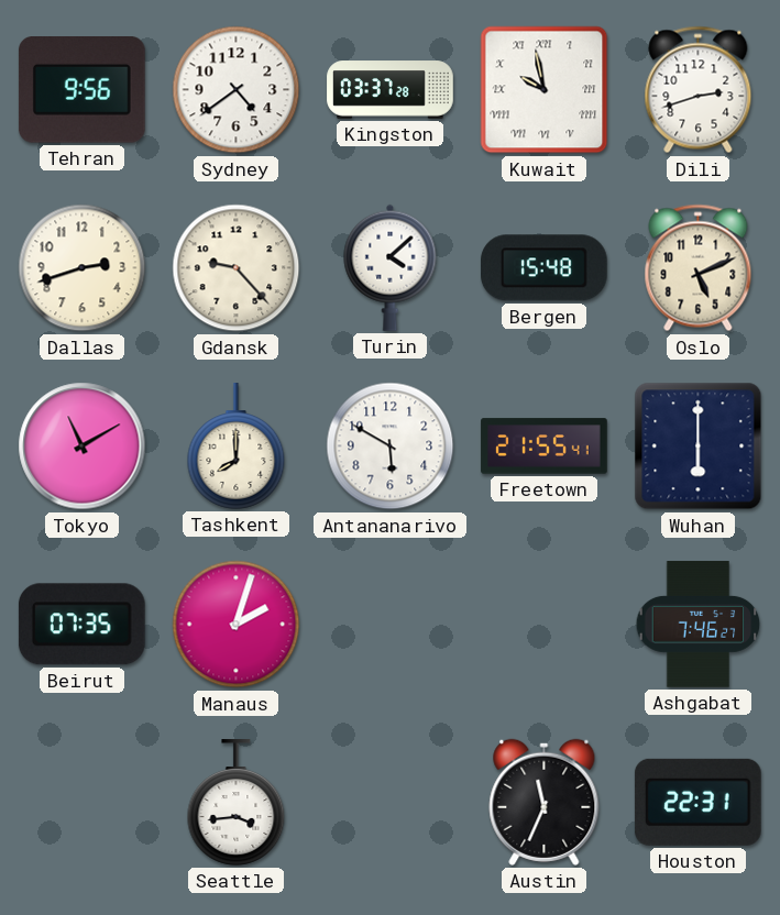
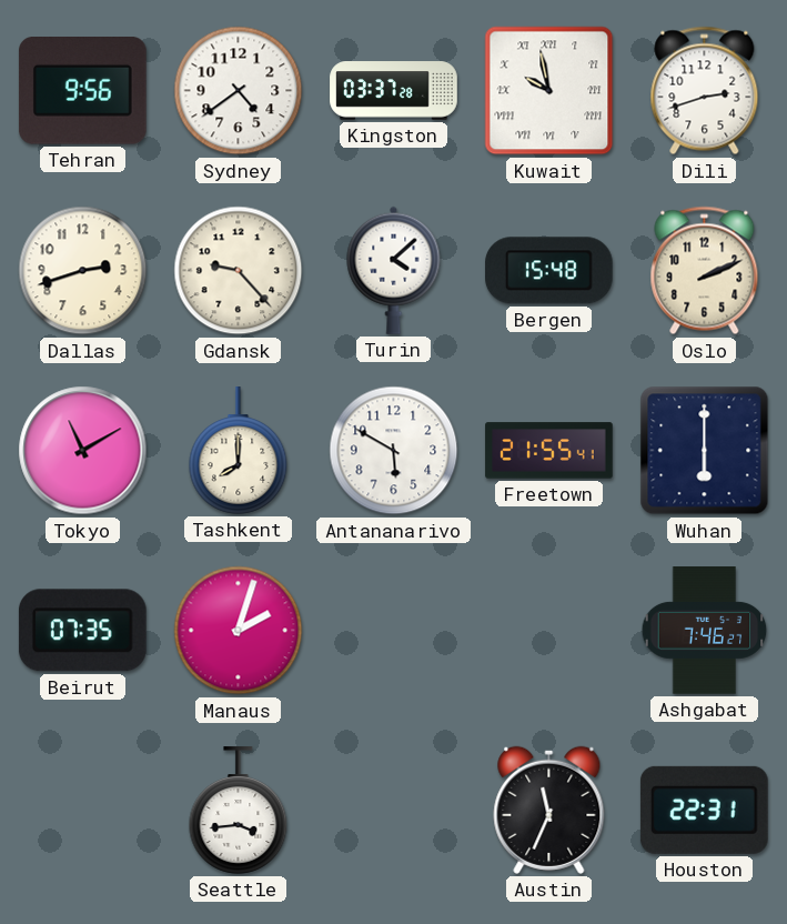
Oslo: 5:11 -> 2:11 (705, 271)
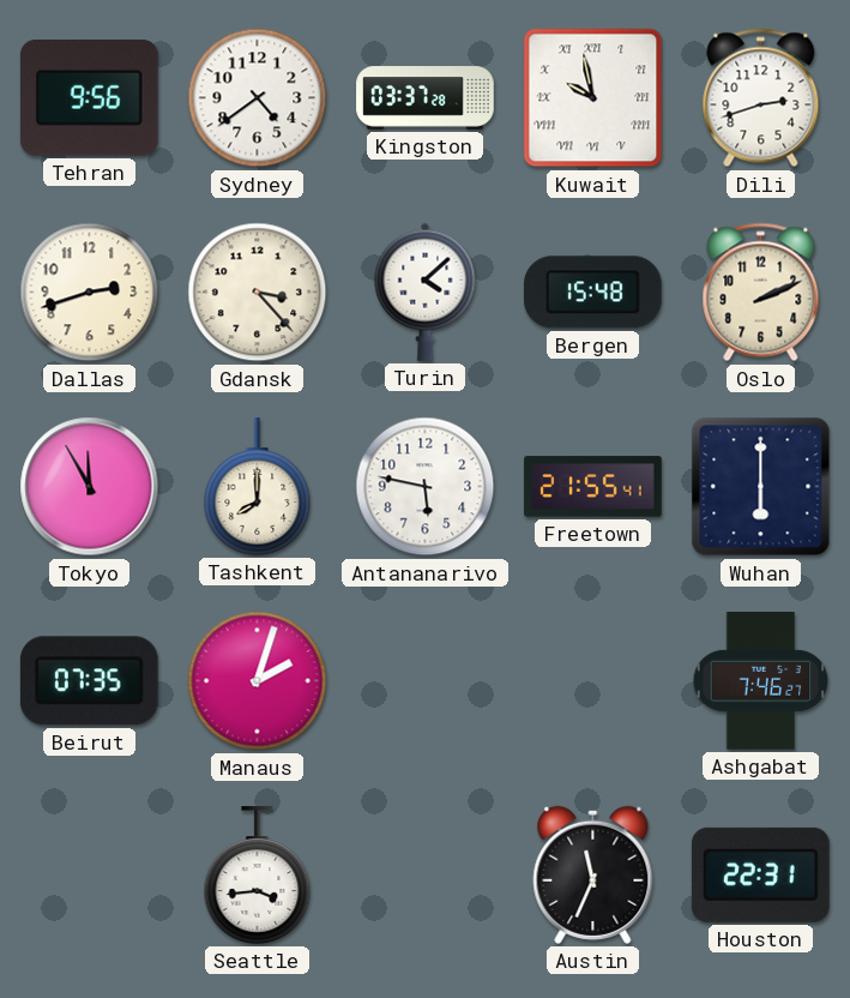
Gdansk: 9:23 -> 3:23 (258, 293)
Tokyo: 11:10 -> 11:55 (90, 487)
Antananarivo: 5:50 -> 5:47 (426, 487)
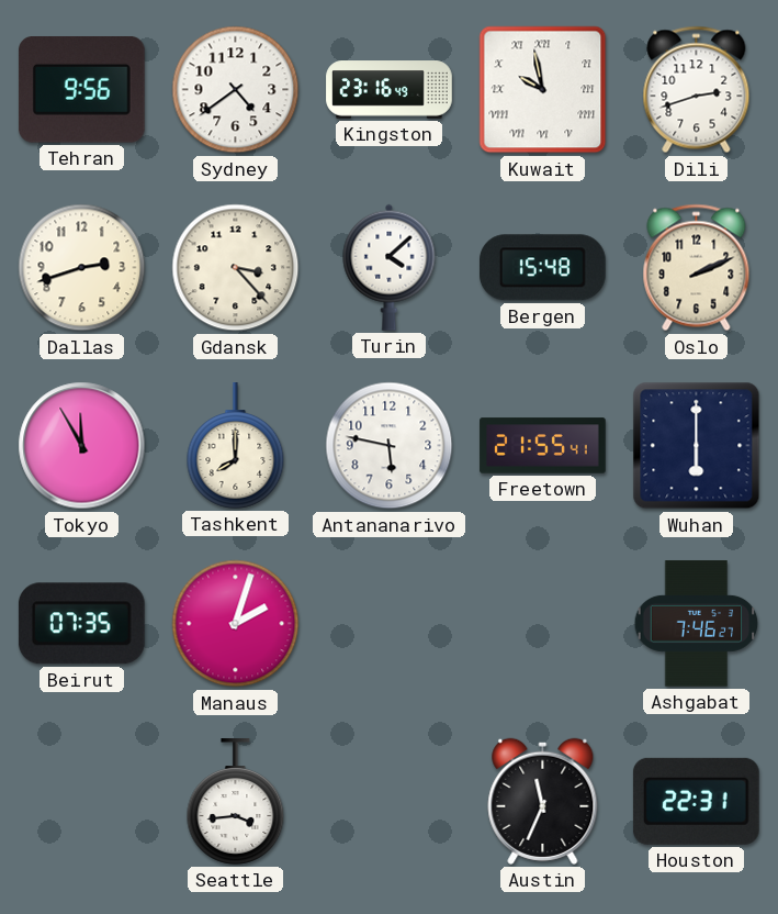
Kingston: 03:37 -> 23:16 (390, 90)
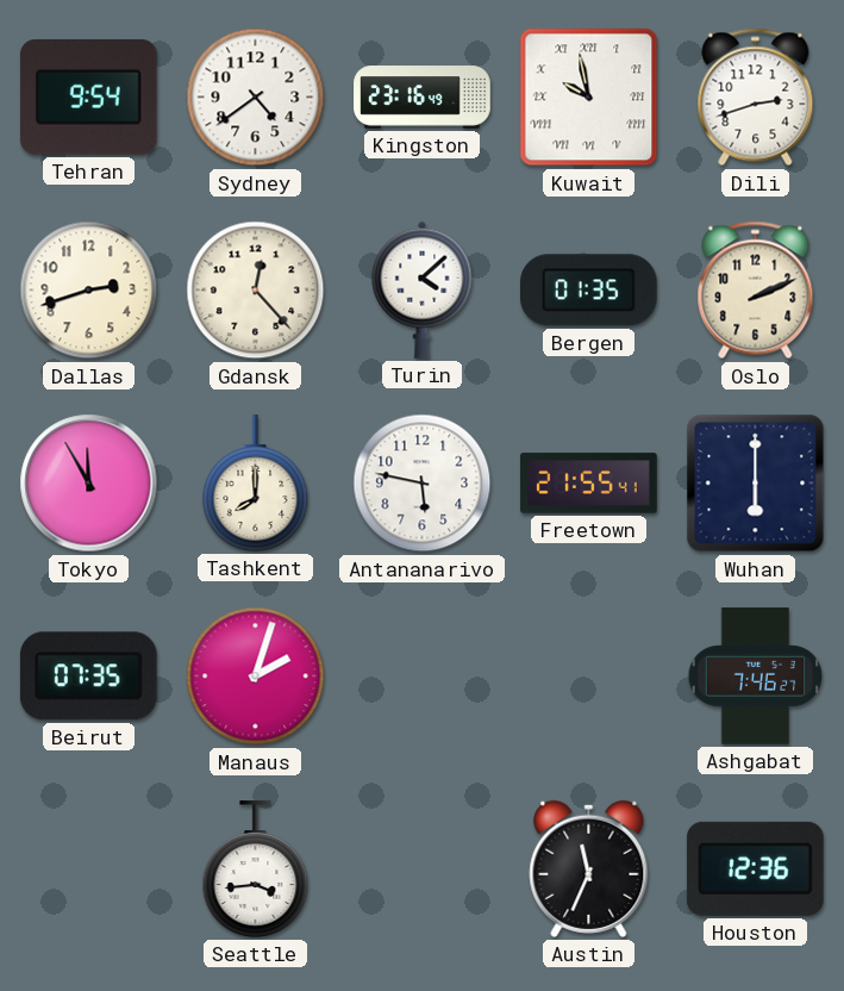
Tehran: 9:56 -> 9:54 (88, 98)
Gdansk: 3:23 -> 12:23 (256, 291)
Bergen: 15:48 -> 01:35 (589, 291)
Houston: 22:31 -> 12:36 (755, 868)
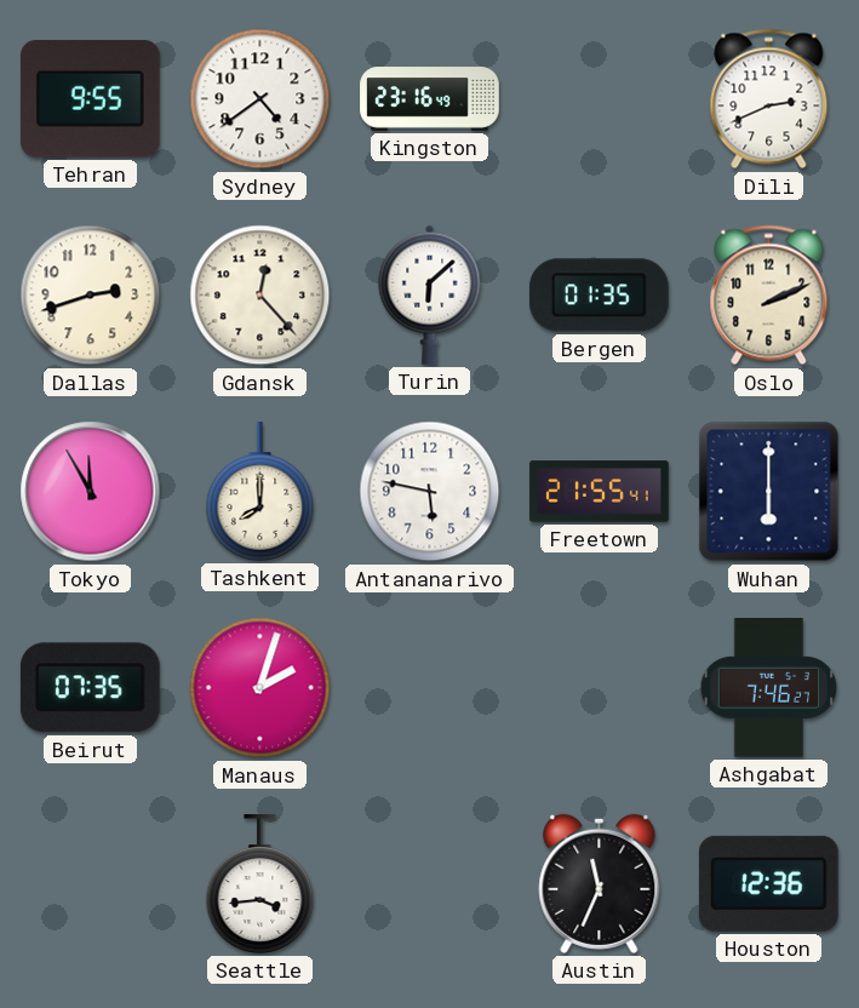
Tehran: 9:54 -> 9:55 (90, 99)
Kuwait: 9:58 -> none (589, 98)
Dili: 2:42 -> 2:41 (769, 99)
Turin: 4:08 -> 6:08 (430, 294)
